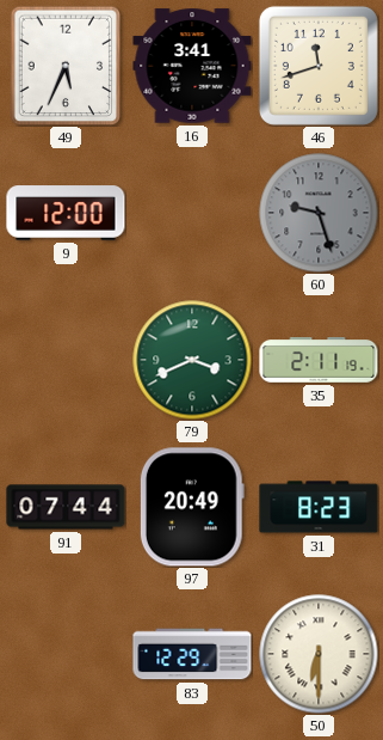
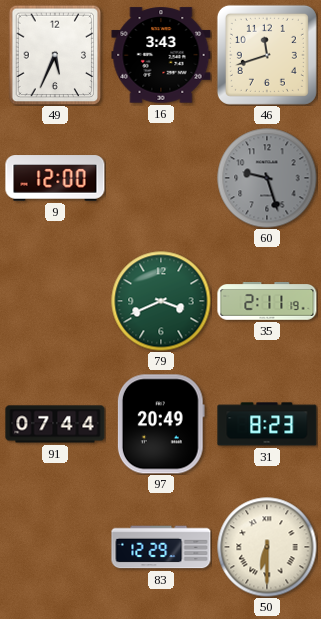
16: 3:41 -> 3:43 (161, 55)
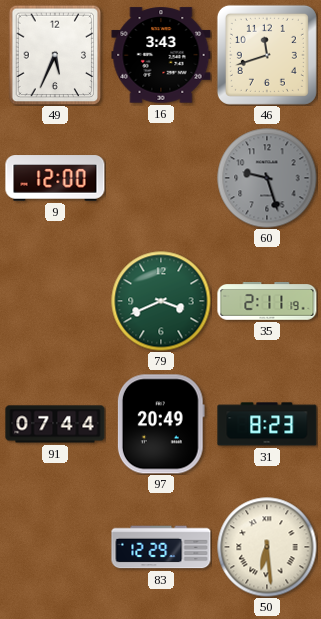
50: 6:30 -> 6:29 (267, 547)
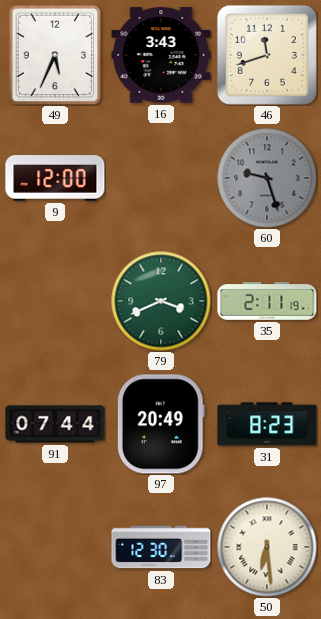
83: 12:29 -> 12:30 (161, 547)
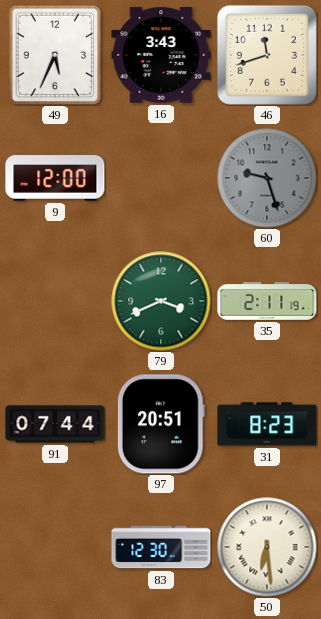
97: 20:49 -> 20:51 (161, 424)
